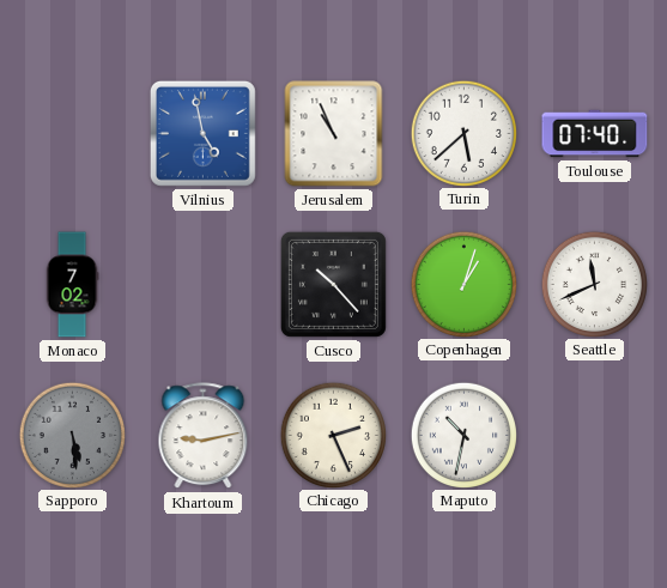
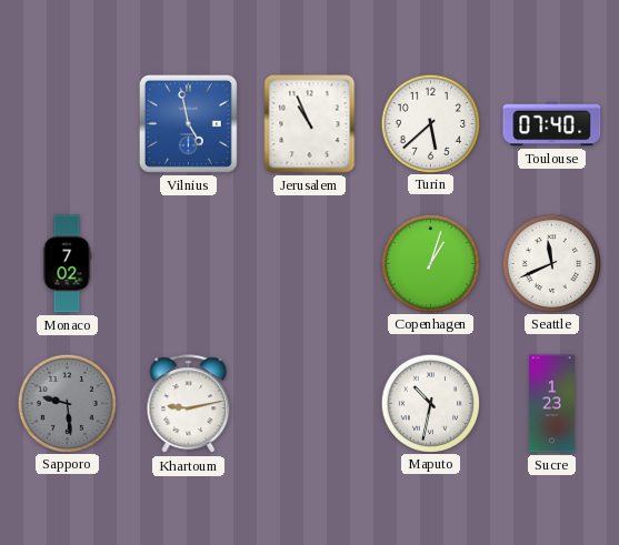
Cusco: 10:23 -> none (333, 284)
Sapporo: 5:29 -> 9:29 (67, 403)
Chicago: 2:26 -> none (333, 435)
Sucre: none -> 1:23 (551, 404)
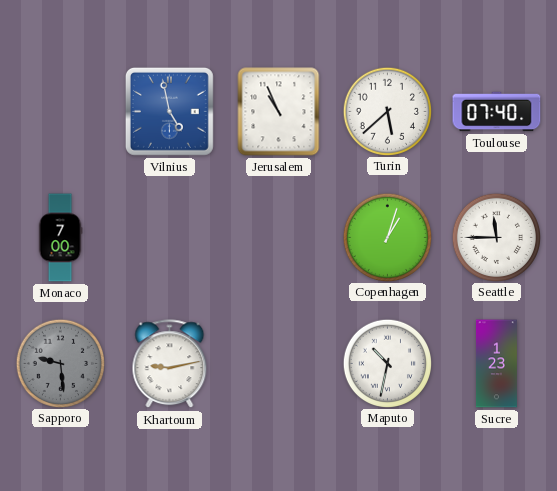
Monaco: 7:02 -> 7:00 (60, 238)
Seattle: 11:41 -> 11:45 (496, 237)
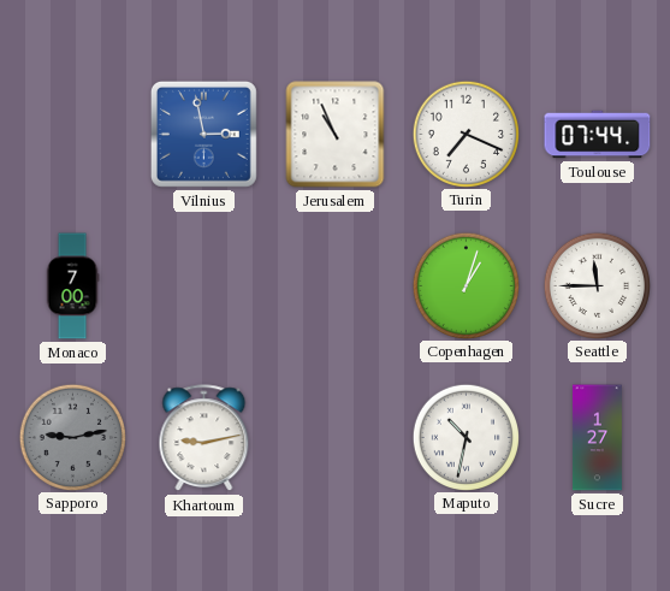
Vilnius: 4:58 -> 2:58 (203, 134)
Turin: 5:38 -> 7:19 (466, 134)
Toulouse: 07:40 -> 07:44 (598, 135)
Sapporo: 9:29 -> 9:13 (72, 437)
Sucre: 1:23 -> 1:27 (597, 438)
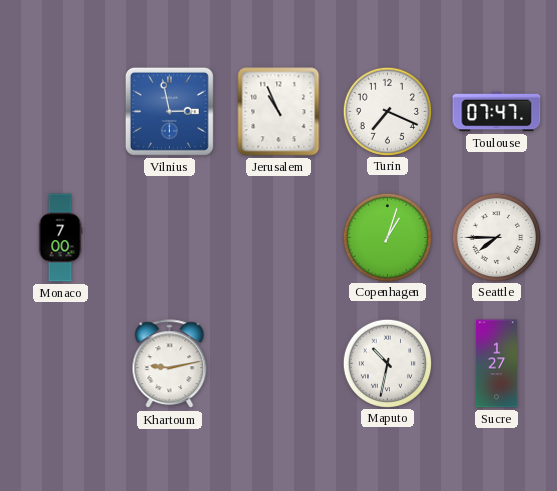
Toulouse: 07:44 -> 07:47 (497, 112)
Seattle: 11:45 -> 7:45 (496, 237)
Sapporo: 9:13 -> none (72, 437)
